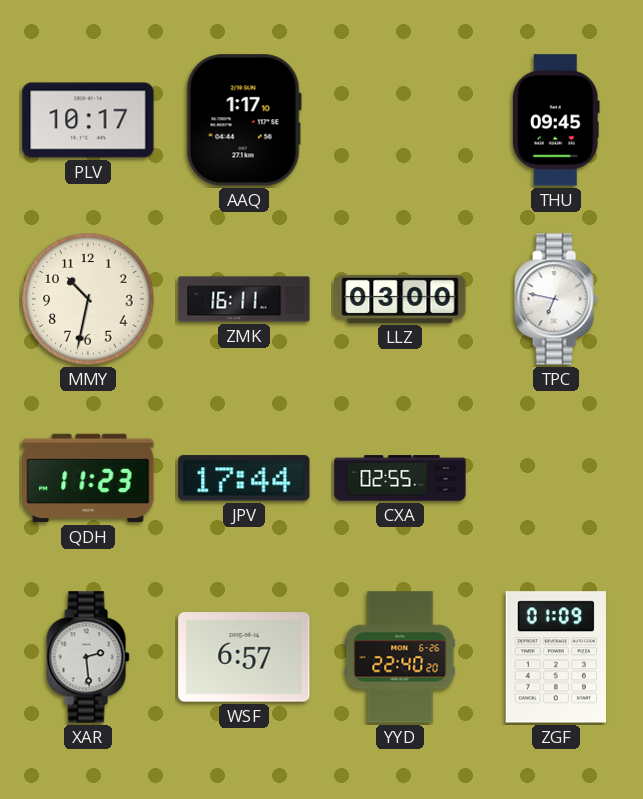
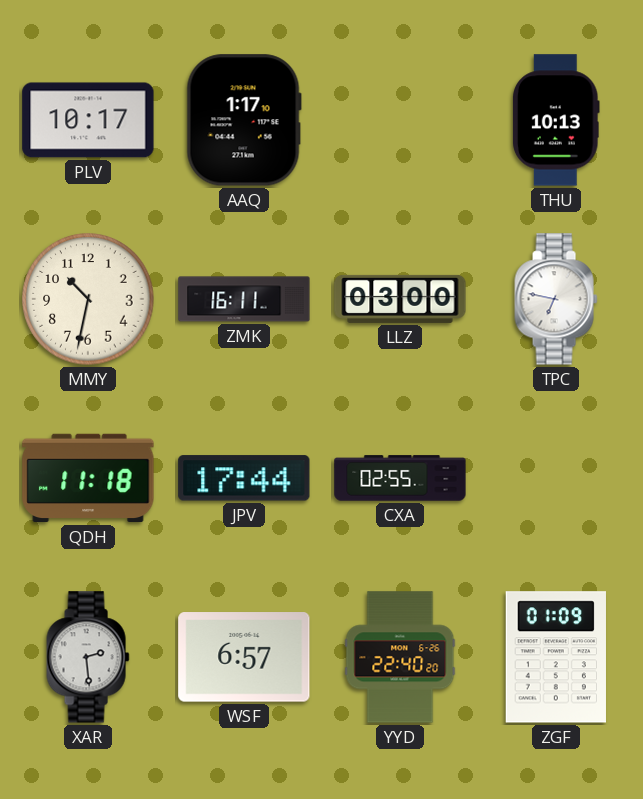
THU: 09:45 -> 10:13 (556, 120)
QDH: 11:23 -> 11:18 (88, 478)
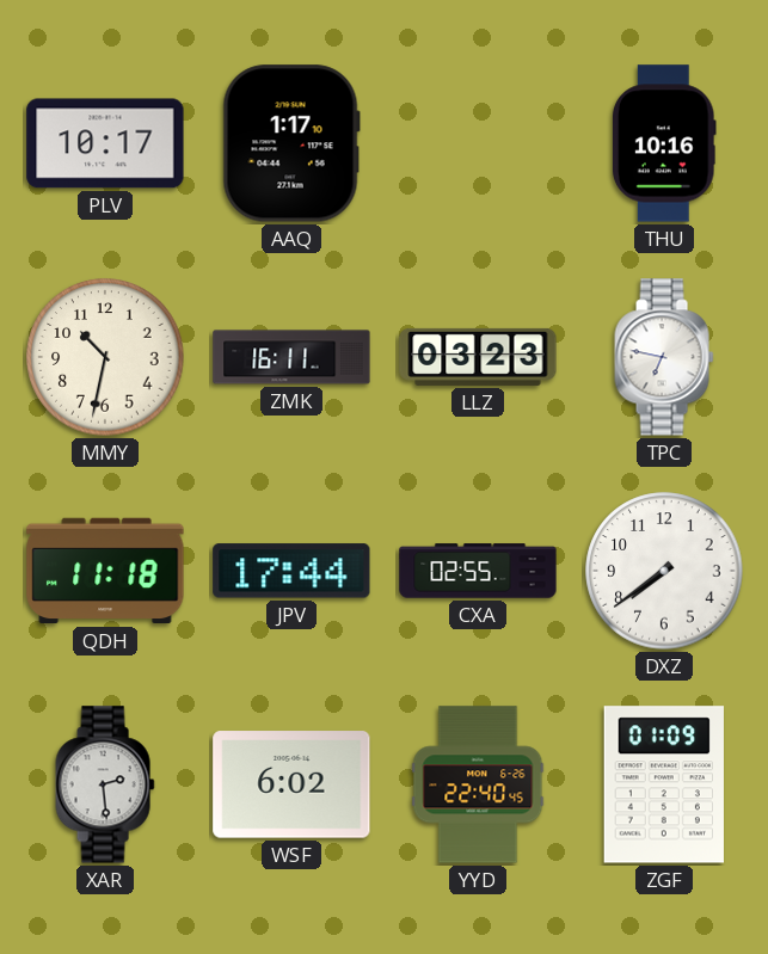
THU: 10:13 -> 10:16 (664, 143)
LLZ: 03:00 -> 03:23 (478, 357)
DXZ: none -> 7:39 (664, 571)
WSF: 6:57 -> 6:02 (291, 784)
YYD: 22:40:20 -> 22:40:45 (478, 784)
